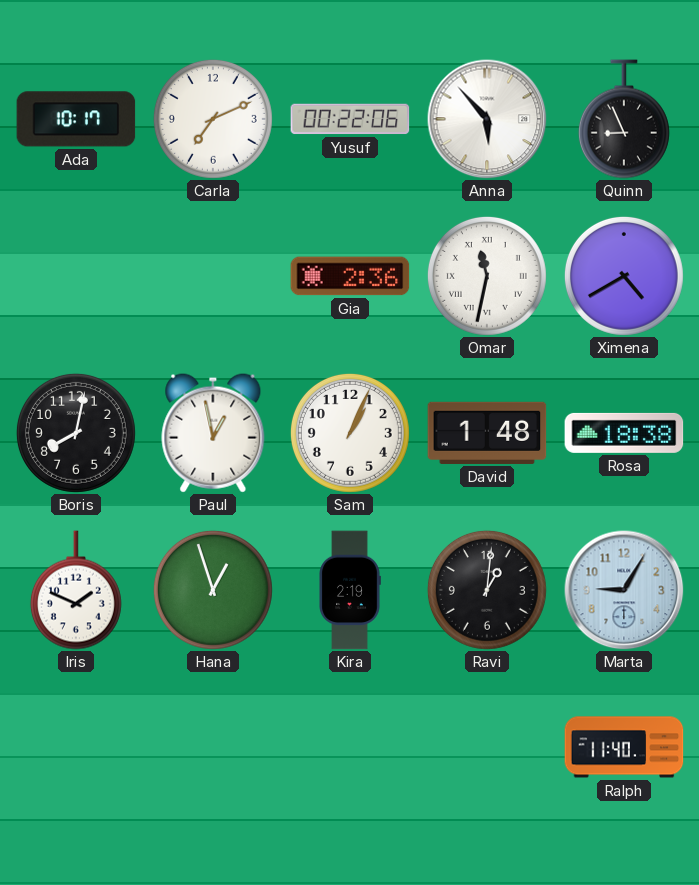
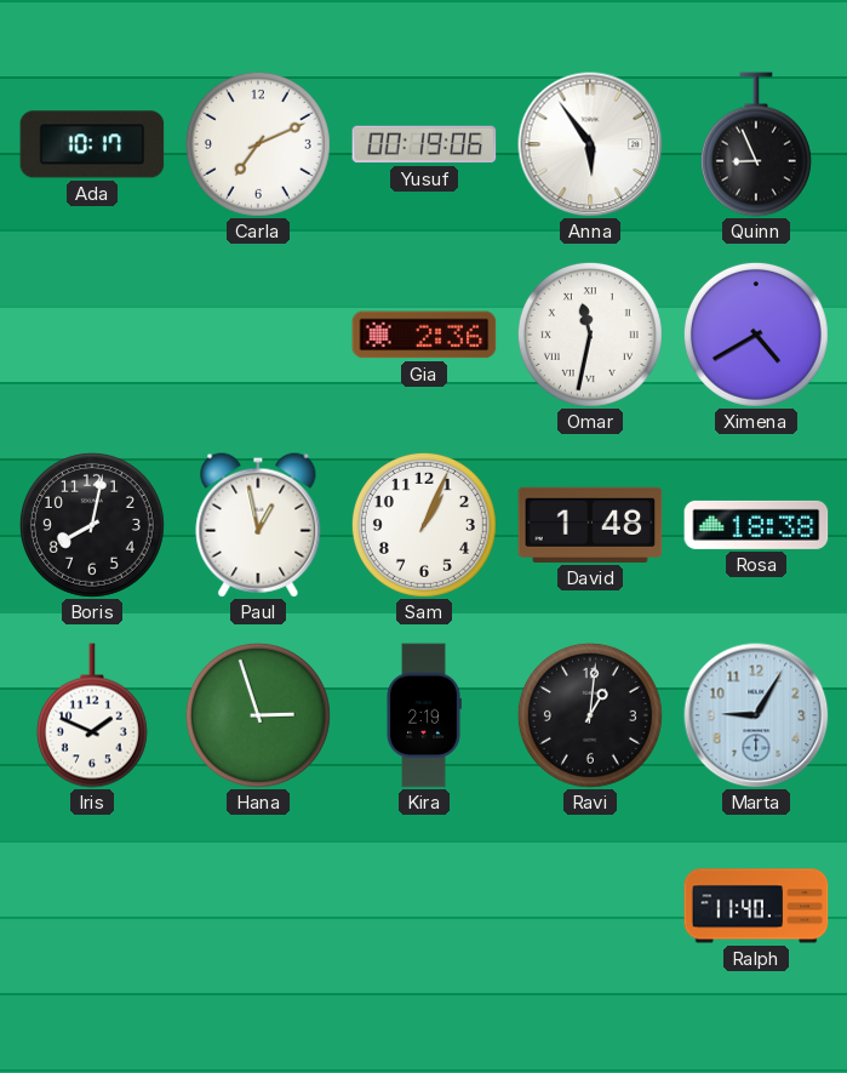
Yusuf: 00:22 -> 00:19 (424, 144)
Anna: 5:53 -> 5:54 (590, 144)
Hana: 12:57 -> 2:57 (258, 715)
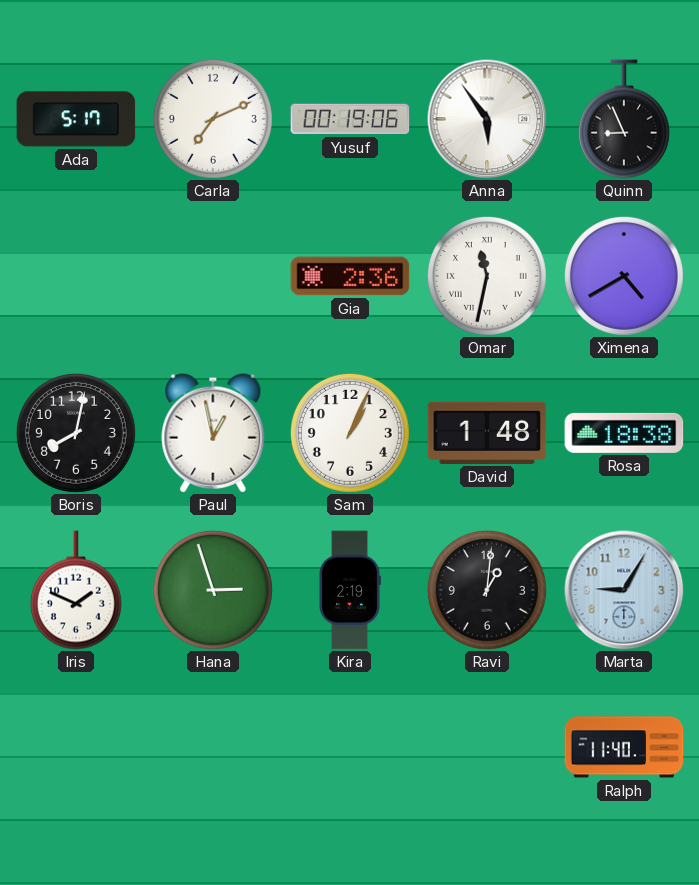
Ada: 10:17 -> 5:17 (76, 119)
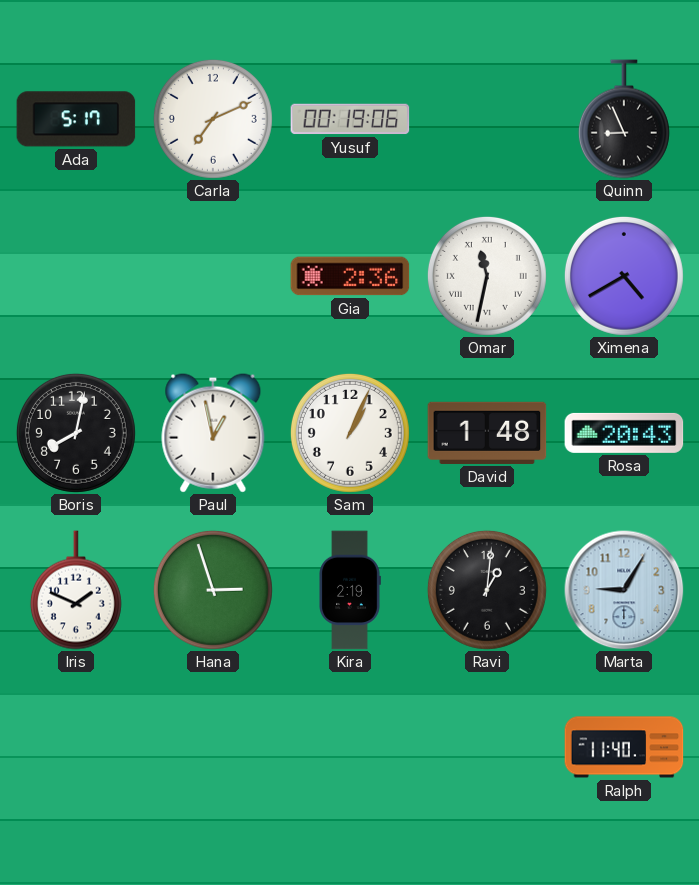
Anna: 5:54 -> none (487, 119)
Rosa: 18:38 -> 20:43 (624, 433)
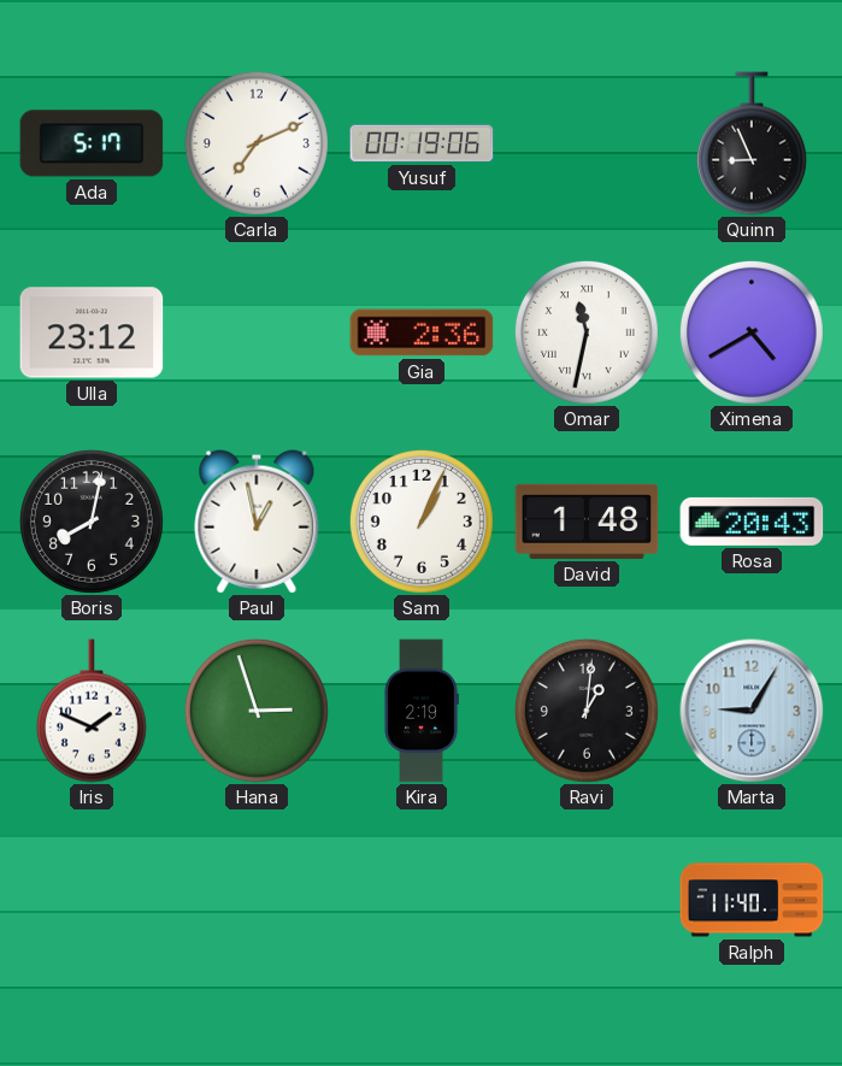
Ulla: none -> 23:12 (92, 332)
